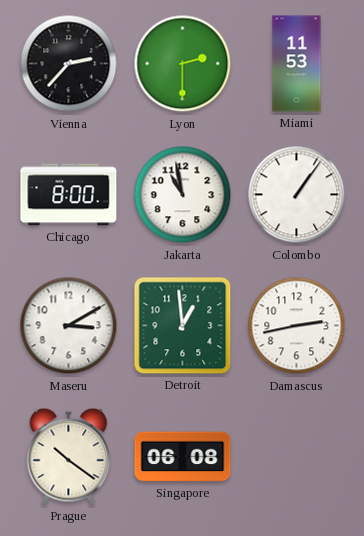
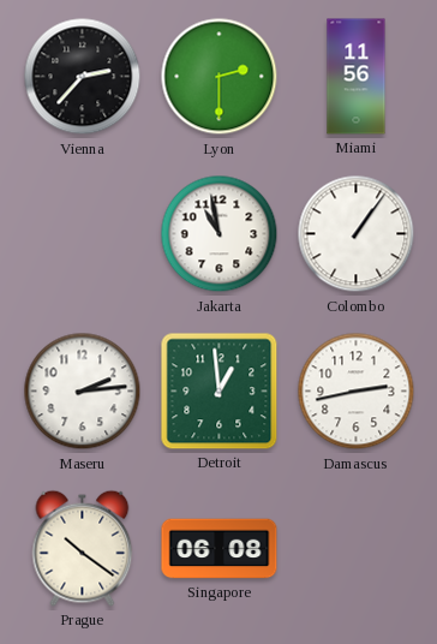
Miami: 11:53 -> 11:56 (357, 77)
Chicago: 8:00 -> none (69, 195)
Maseru: 3:10 -> 2:14 (83, 392)
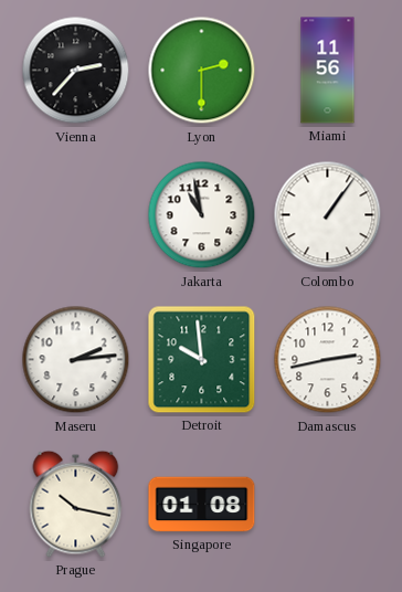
Detroit: 12:59 -> 9:59 (202, 360)
Prague: 10:21 -> 10:17 (76, 504)
Singapore: 06:08 -> 01:08 (202, 505)
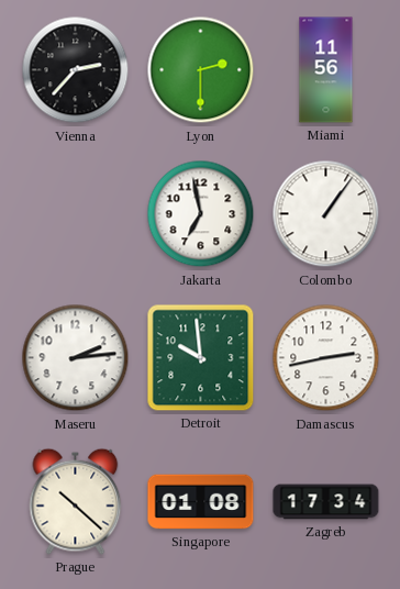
Jakarta: 10:58 -> 6:58 (201, 214)
Prague: 10:17 -> 10:22 (76, 501)
Zagreb: none -> 17:34 (326, 502)
